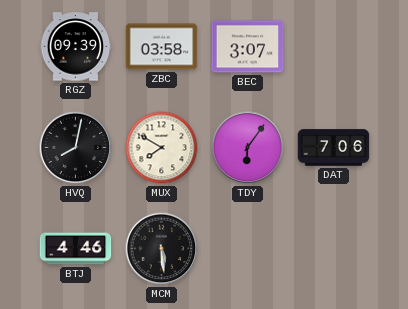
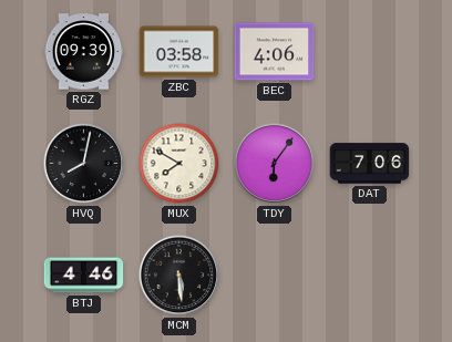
BEC: 3:07 -> 4:06 (275, 52)
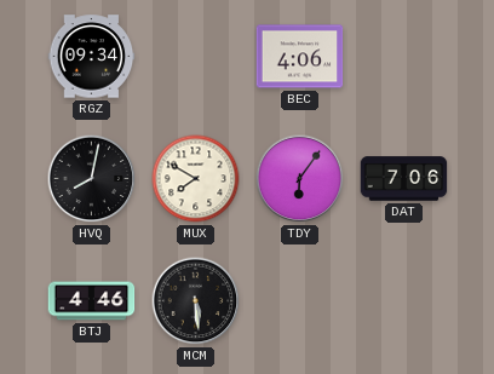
RGZ: 09:39 -> 09:34 (92, 57)
ZBC: 03:58 -> none (179, 52)
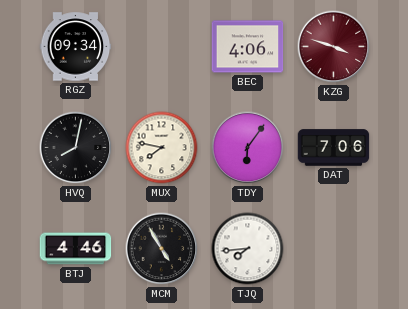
KZG: none -> 3:48 (334, 47)
MUX: 7:50 -> 7:47 (162, 148)
MCM: 5:29 -> 4:55 (162, 249)
TJQ: none -> 7:44 (248, 249)
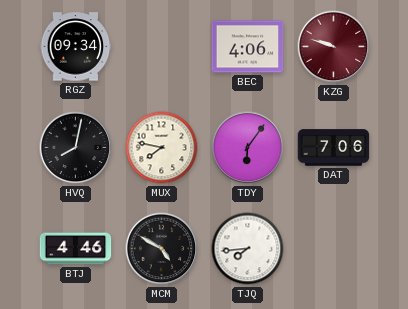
KZG: 3:48 -> 9:48 (334, 47)
MCM: 4:55 -> 4:50 (162, 249)
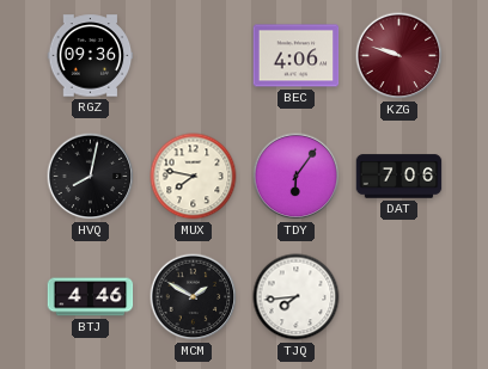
RGZ: 09:34 -> 09:36 (91, 56)
MCM: 4:50 -> 1:50 (194, 297)
